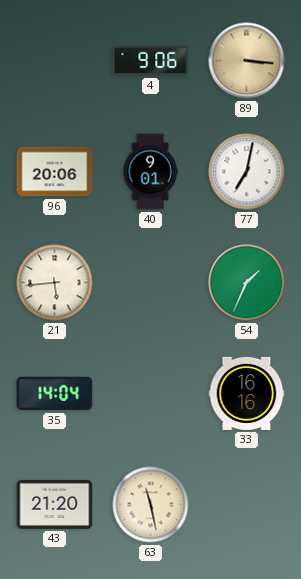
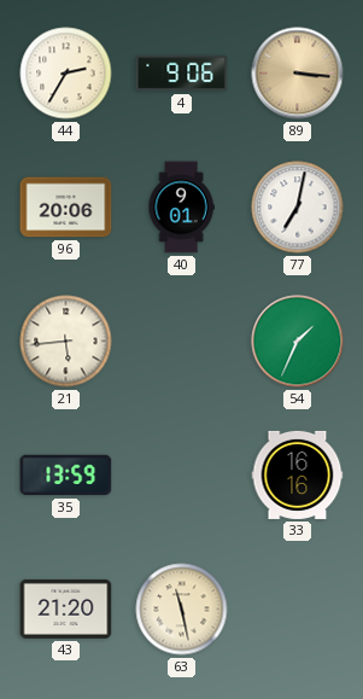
44: none -> 2:35 (66, 74)
35: 14:04 -> 13:59 (66, 476)
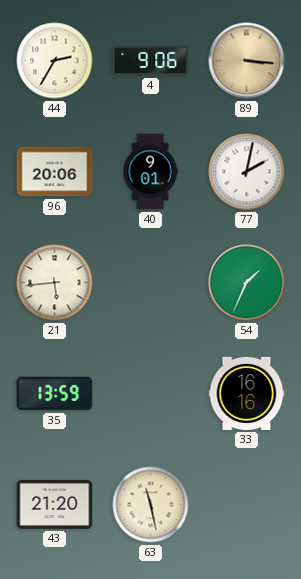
77: 7:02 -> 2:02 (247, 172)
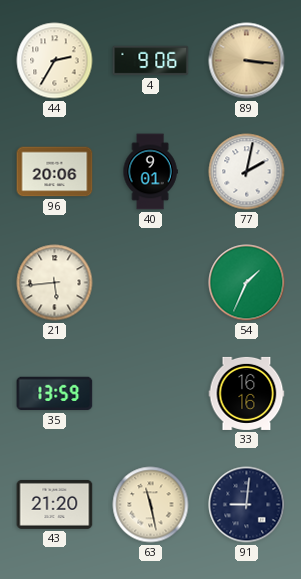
91: none -> 9:01 (247, 505)
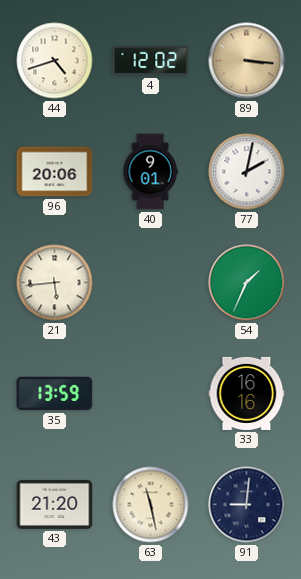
44: 2:35 -> 4:42 (55, 61)
4: 9:06 -> 12:02 (151, 61)
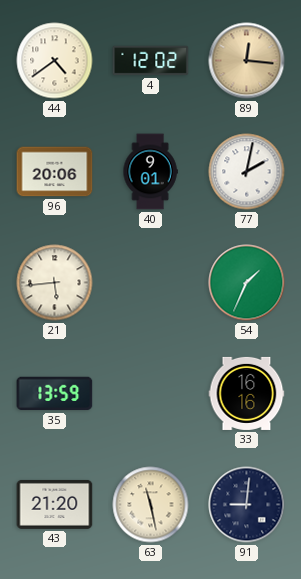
44: 4:42 -> 4:39 (55, 61)
89: 3:16 -> 12:16 (247, 61)
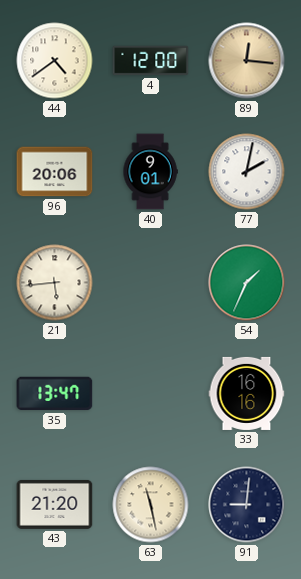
4: 12:02 -> 12:00 (151, 61)
35: 13:59 -> 13:47 (55, 394)
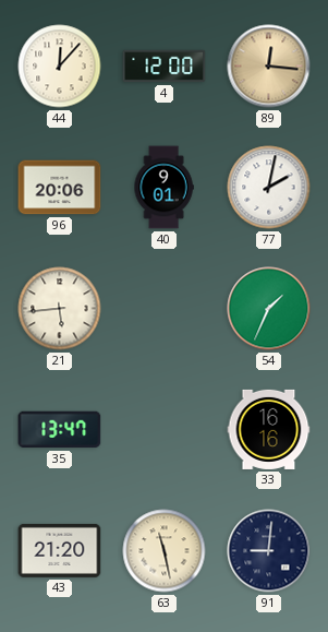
44: 4:39 -> 12:07 (60, 67)
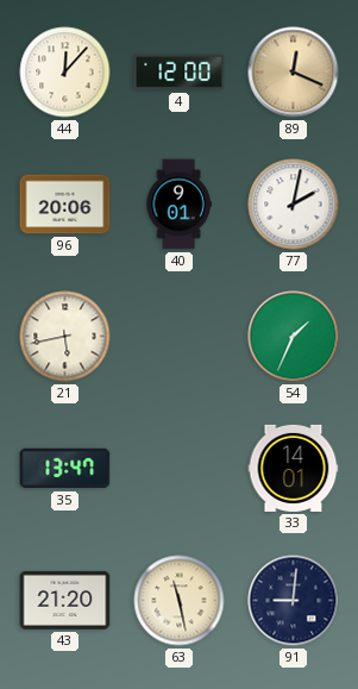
89: 12:16 -> 12:19 (294, 73)
21: 5:44 -> 5:43 (65, 337)
33: 16:16 -> 14:01 (294, 468)
